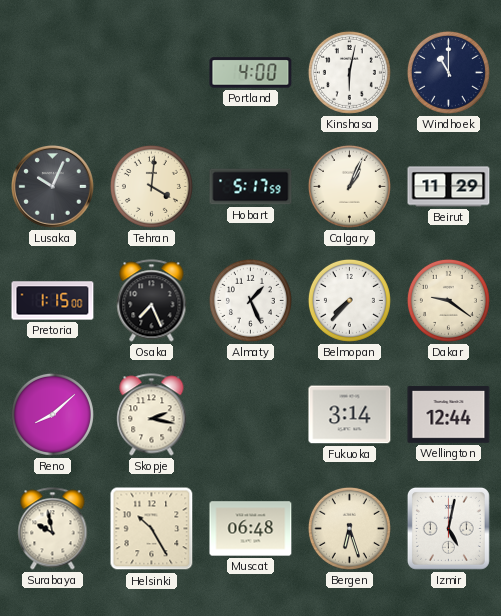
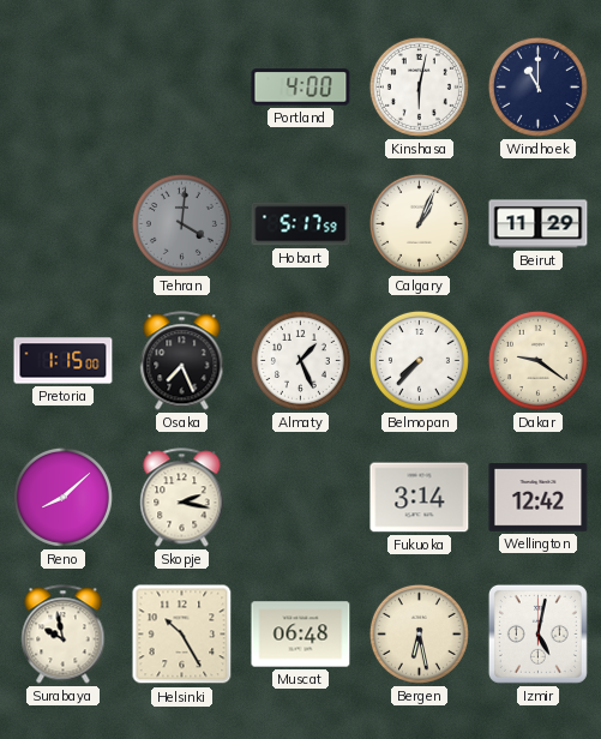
Lusaka: 10:04 -> none (53, 187)
Tehran dial: cream -> grey (181, 223)
Wellington: 12:44 -> 12:42 (539, 498)
Bergen: 6:27 -> 6:28 (419, 633)
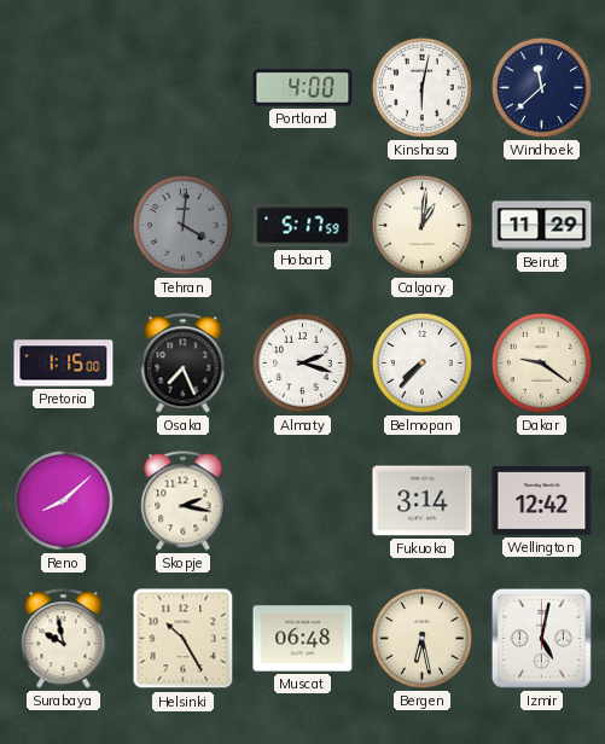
Windhoek: 11:00 -> 11:38 (541, 87)
Calgary: 1:04 -> 1:01 (421, 225)
Almaty: 1:26 -> 2:18 (302, 362)
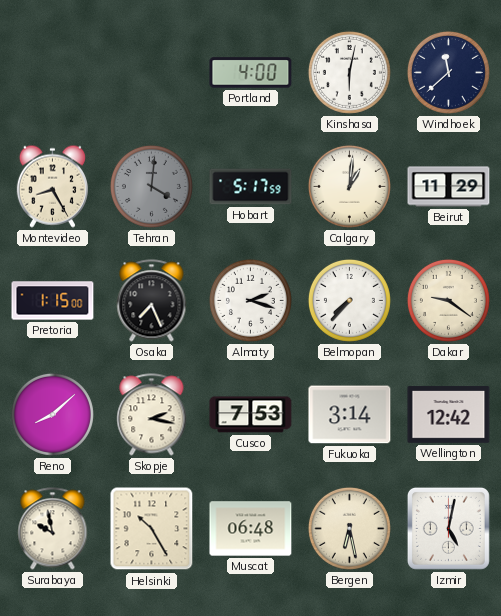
Montevideo: none -> 8:25 (52, 186)
Cusco: none -> 7:53 (251, 415)
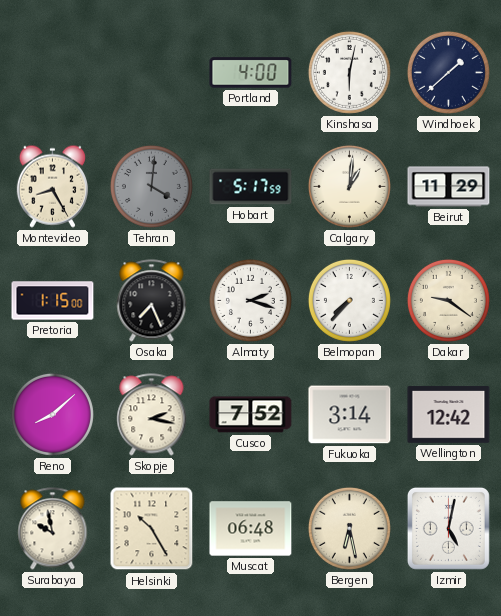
Windhoek: 11:38 -> 1:38 (448, 72)
Cusco: 7:53 -> 7:52 (251, 415)
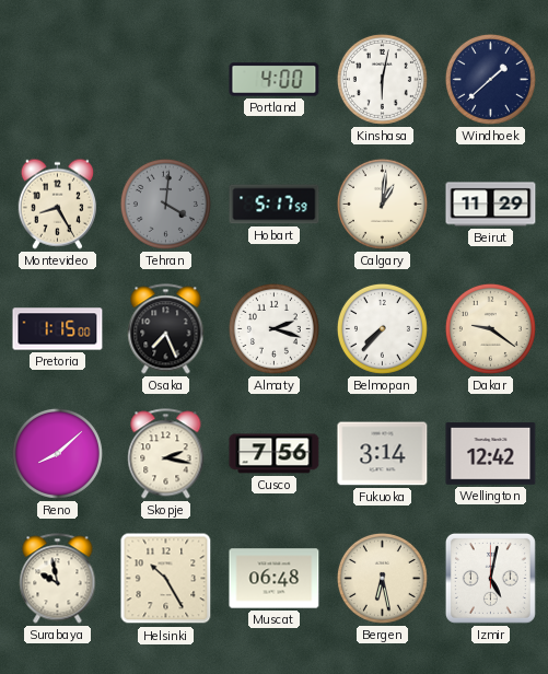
Cusco: 7:52 -> 7:56 (275, 454)
